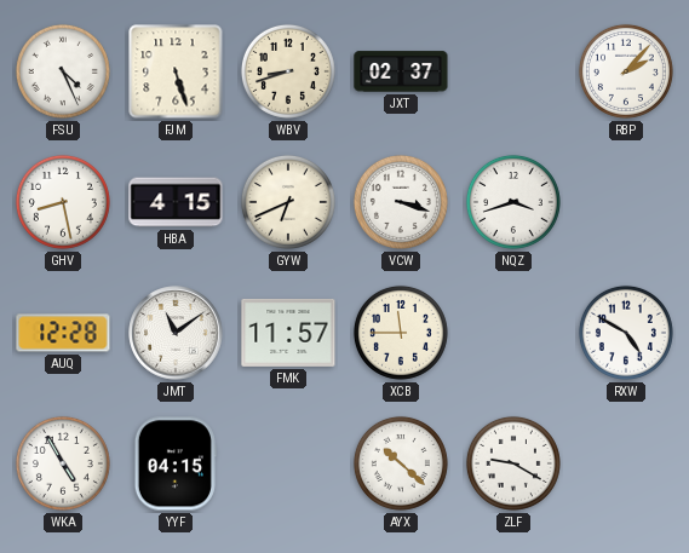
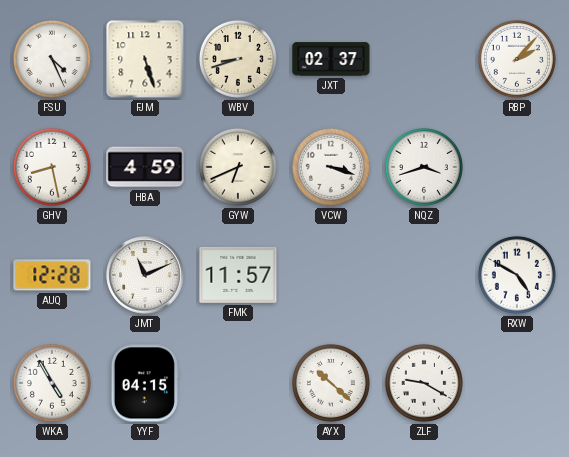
HBA: 4:15 -> 4:59 (145, 167)
JMT: 11:09 -> 11:11 (145, 275)
XCB: 11:45 -> none (401, 333)
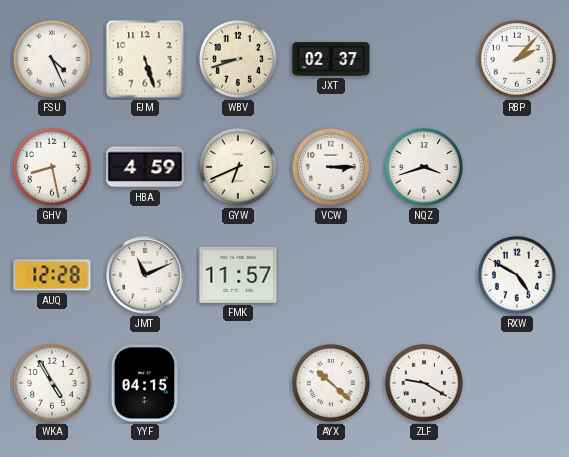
VCW: 3:18 -> 3:15 (331, 167)
